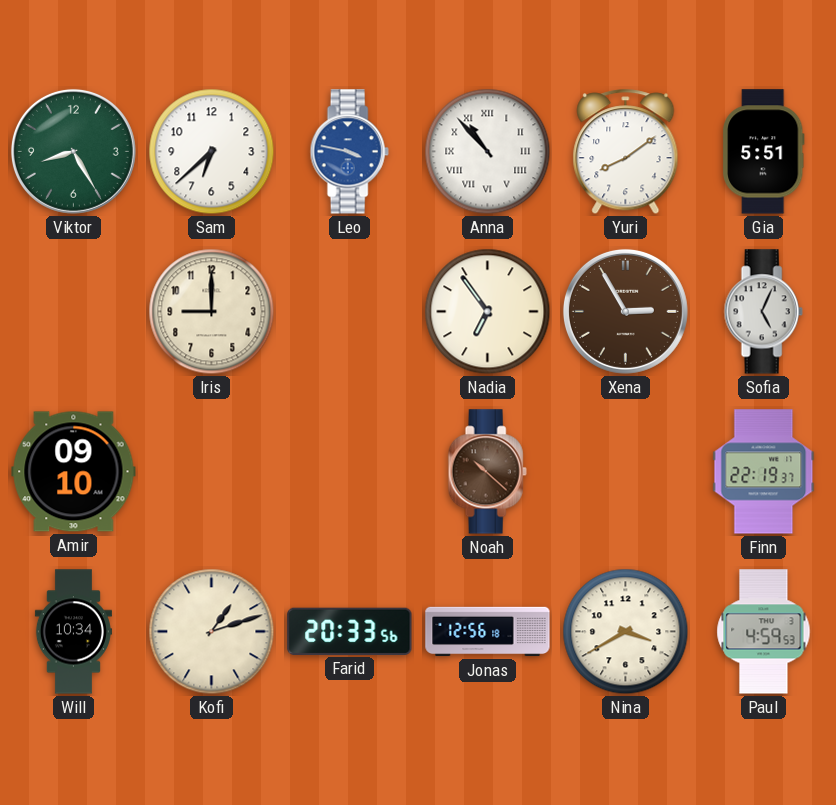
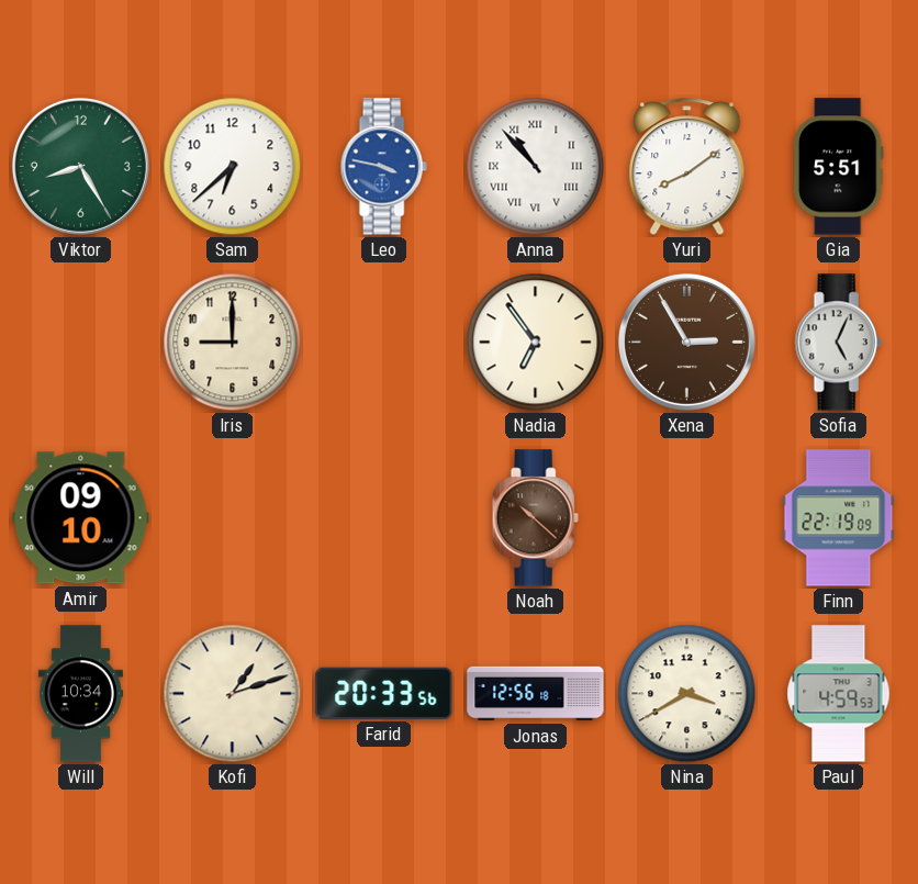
Finn: 22:19:37 -> 22:19:09 (839, 518)
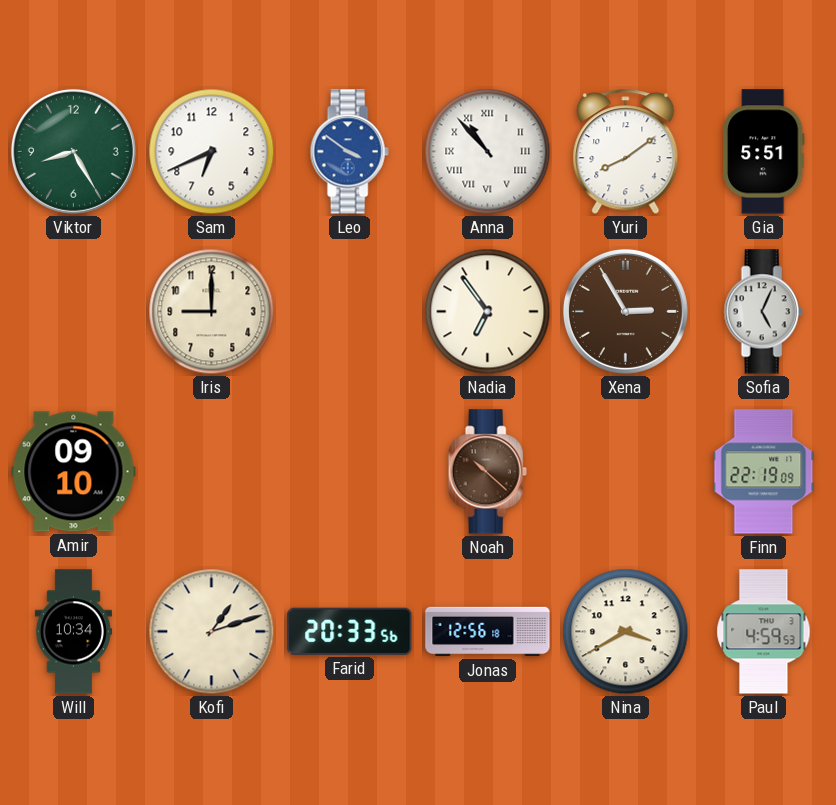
Sam: 6:38 -> 6:41 (212, 152)
Leo: 3:47 -> 3:51 (349, 152)
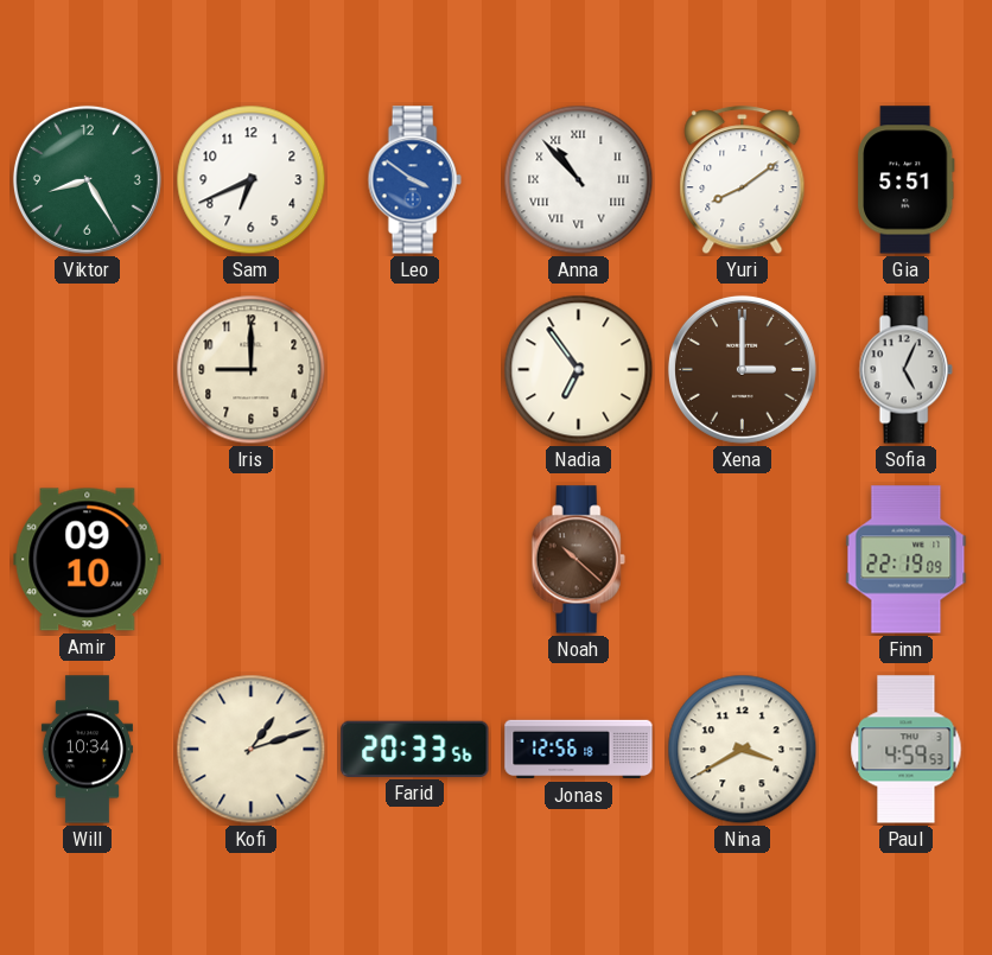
Xena: 2:55 -> 3:00 (742, 369)
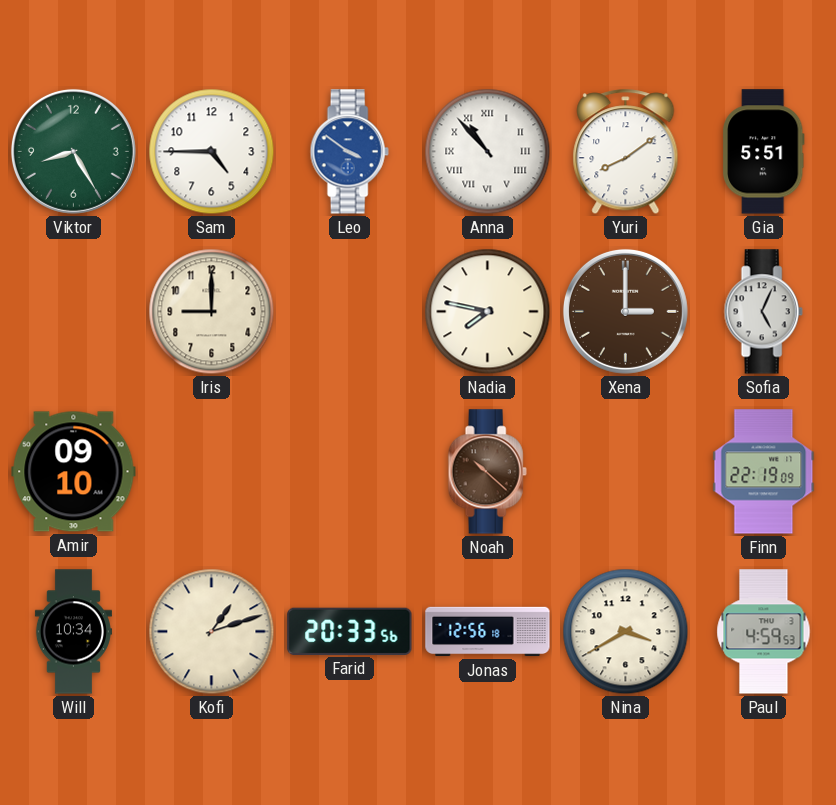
Sam: 6:41 -> 4:45 (212, 152)
Nadia: 6:54 -> 7:47 (488, 312)
